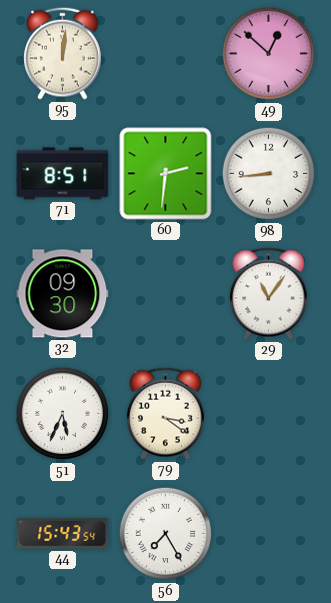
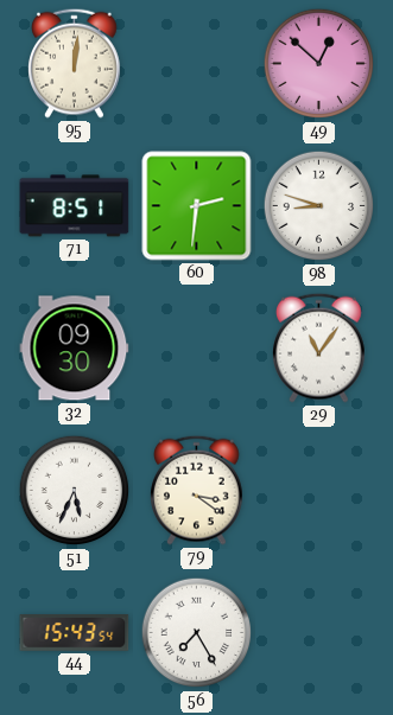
98: 8:44 -> 8:48 (319, 206)
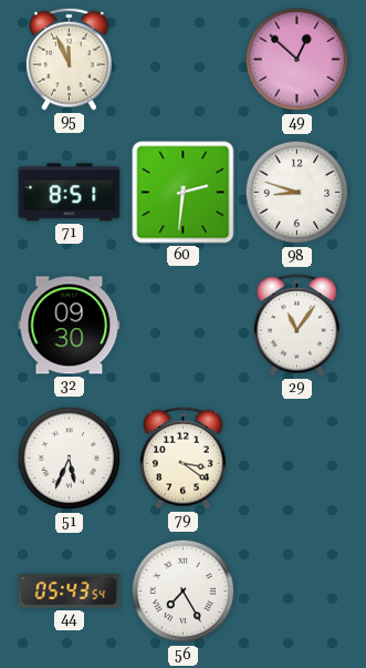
95: 12:01 -> 11:56 (70, 59)
44: 15:43 -> 05:43 (70, 592)
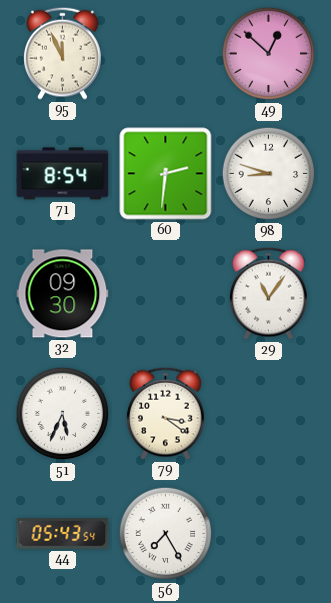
71: 8:51 -> 8:54 (63, 174)
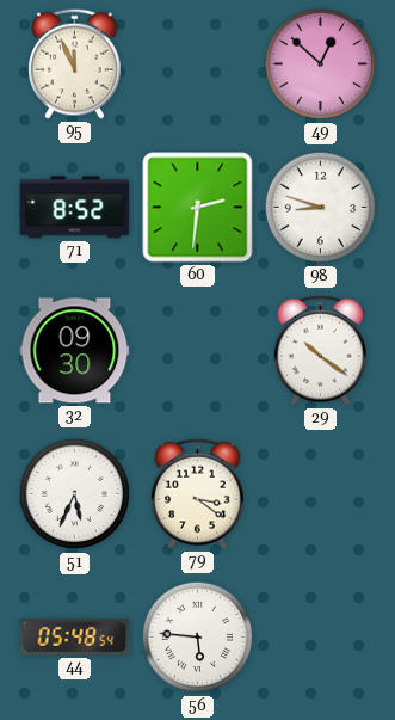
71: 8:54 -> 8:52 (75, 208)
29: 11:06 -> 10:21 (321, 350)
44: 05:43 -> 05:48 (75, 638)
56: 7:25 -> 5:46 (198, 638)
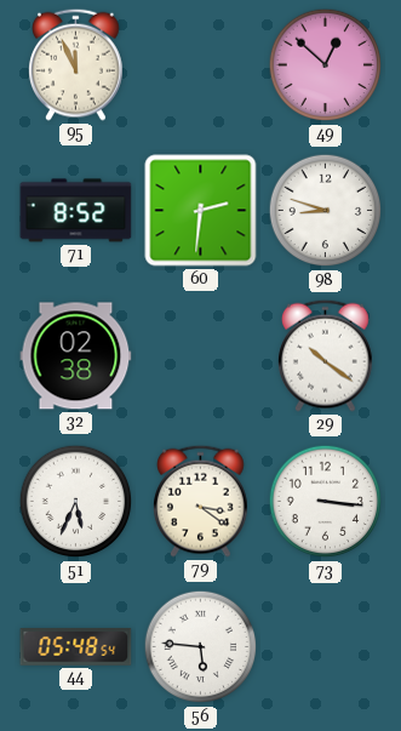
32: 09:30 -> 02:38 (76, 356)
73: none -> 3:16 (326, 502)
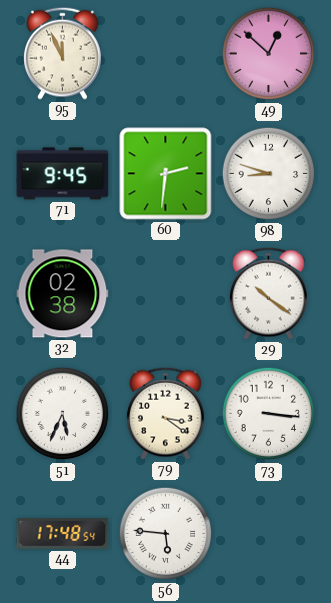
71: 8:52 -> 9:45 (63, 174)
44: 05:48 -> 17:48 (63, 534)
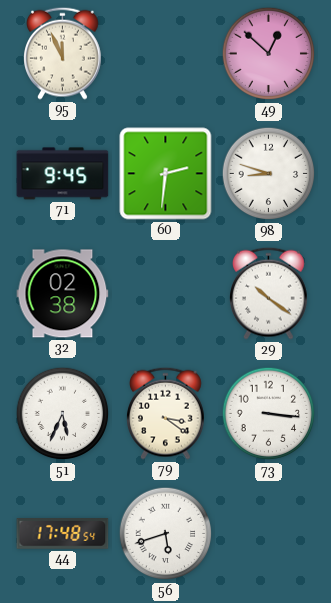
56: 5:46 -> 5:42 (166, 534)
